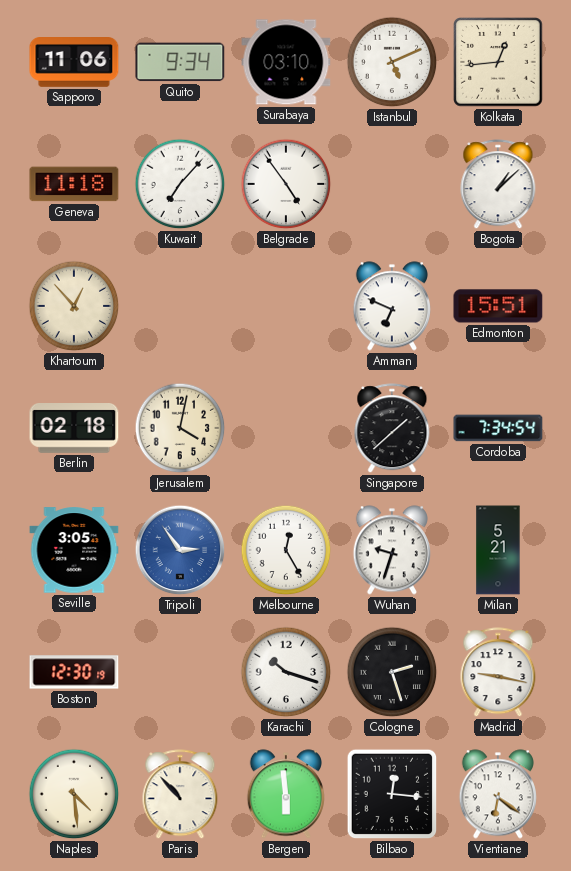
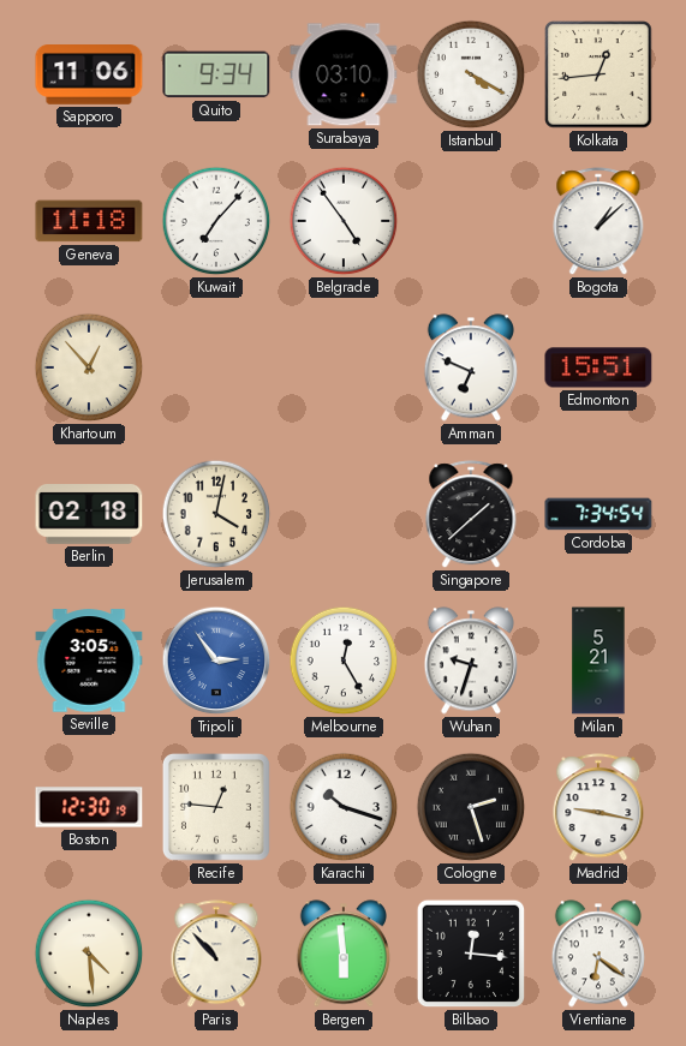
Istanbul: 5:11 -> 4:20 (471, 74)
Recife: none -> 12:46 (216, 807)
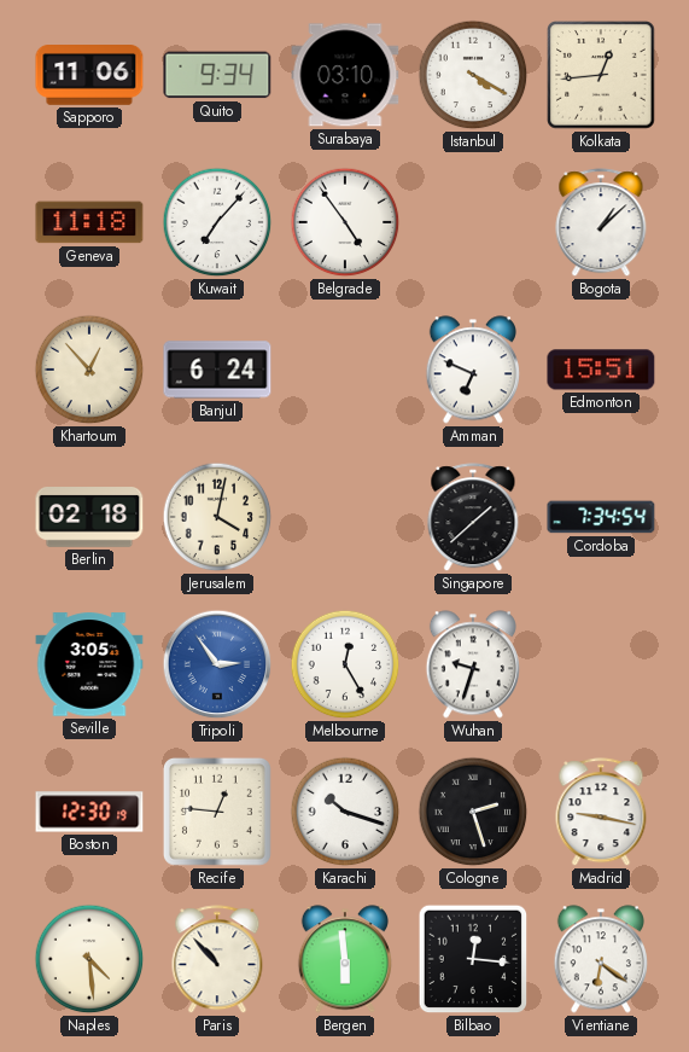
Banjul: none -> 6:24 (217, 370)
Milan: 5:21 -> none (598, 661)
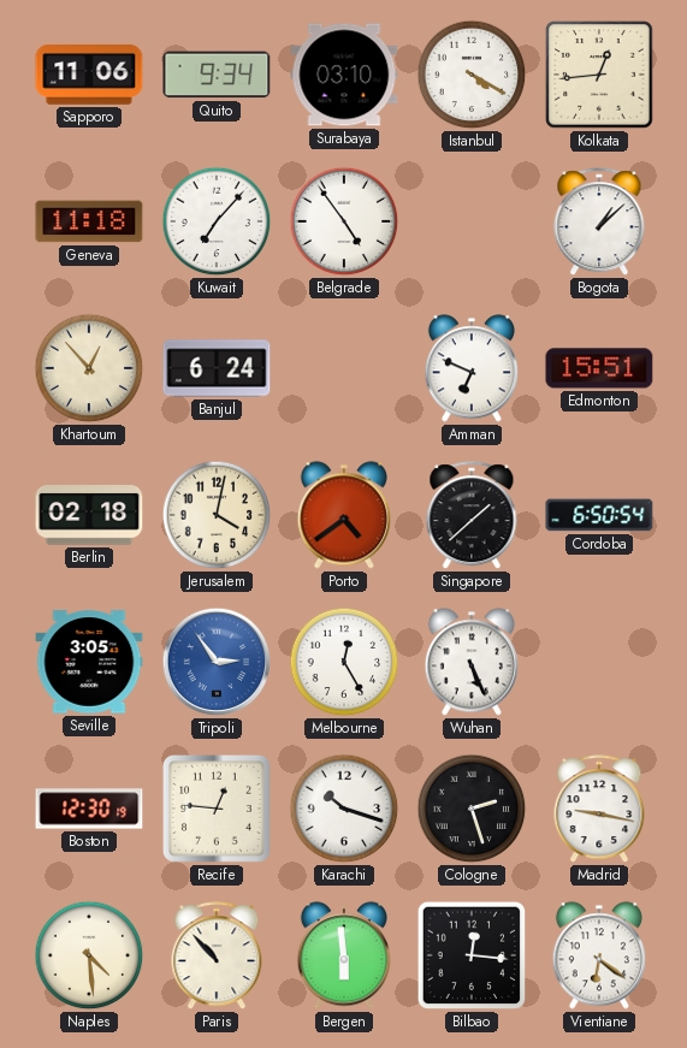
Porto: none -> 4:39 (344, 515)
Cordoba: 7:34 -> 6:50 (599, 515)
Wuhan: 9:33 -> 5:26 (472, 662)
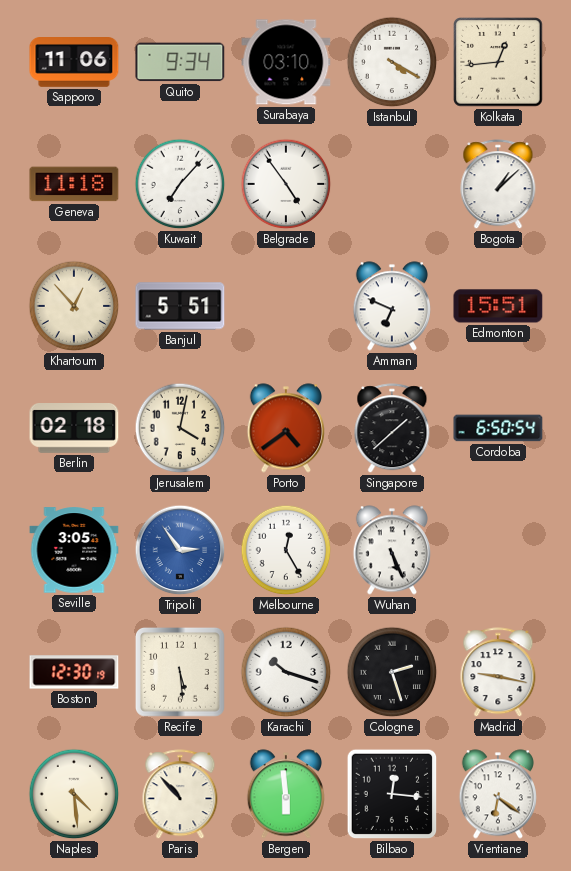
Banjul: 6:24 -> 5:51 (180, 306)
Recife: 12:46 -> 5:29 (180, 672)
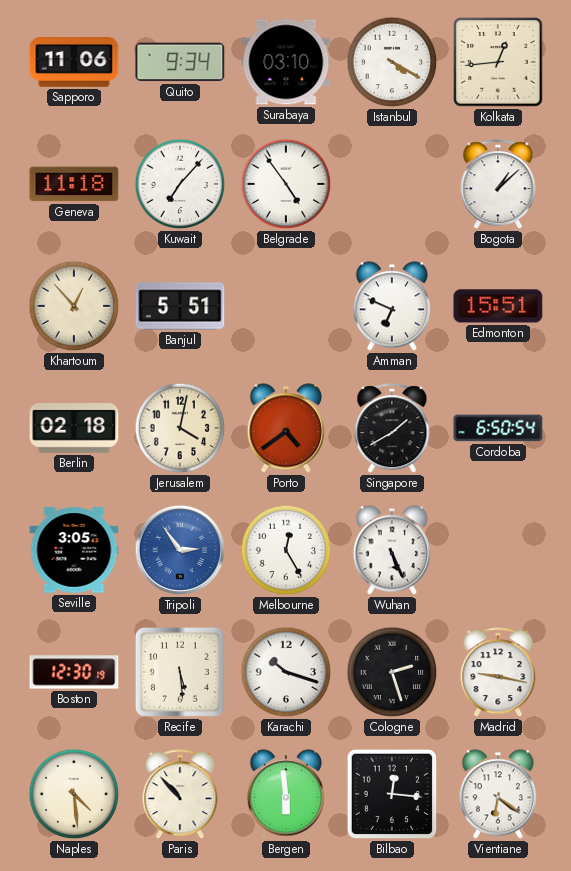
Singapore: 1:38 -> 1:40 (392, 429)
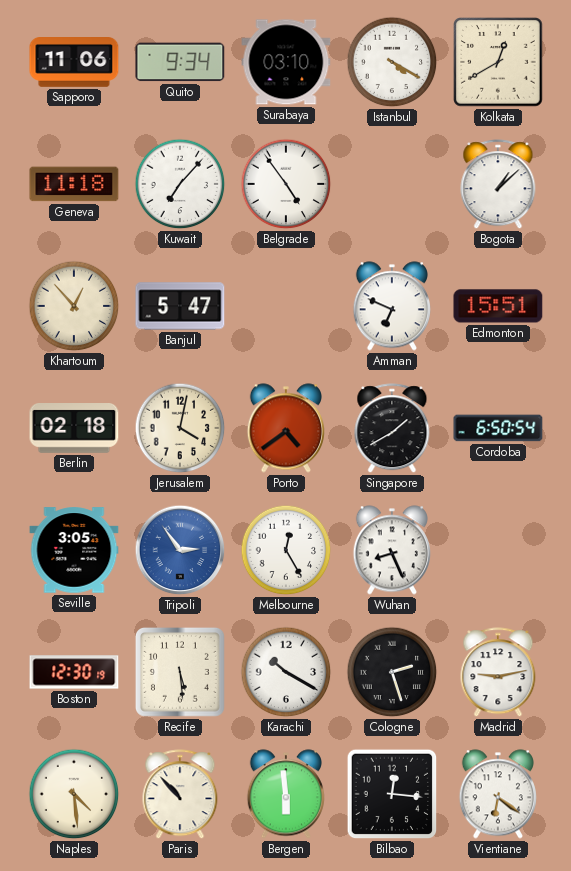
Kolkata: 12:44 -> 12:40 (498, 62)
Banjul: 5:51 -> 5:47 (180, 306)
Wuhan: 5:26 -> 8:26 (392, 550)
Karachi: 10:18 -> 10:20 (286, 672)
Madrid: 9:17 -> 9:13 (498, 673)
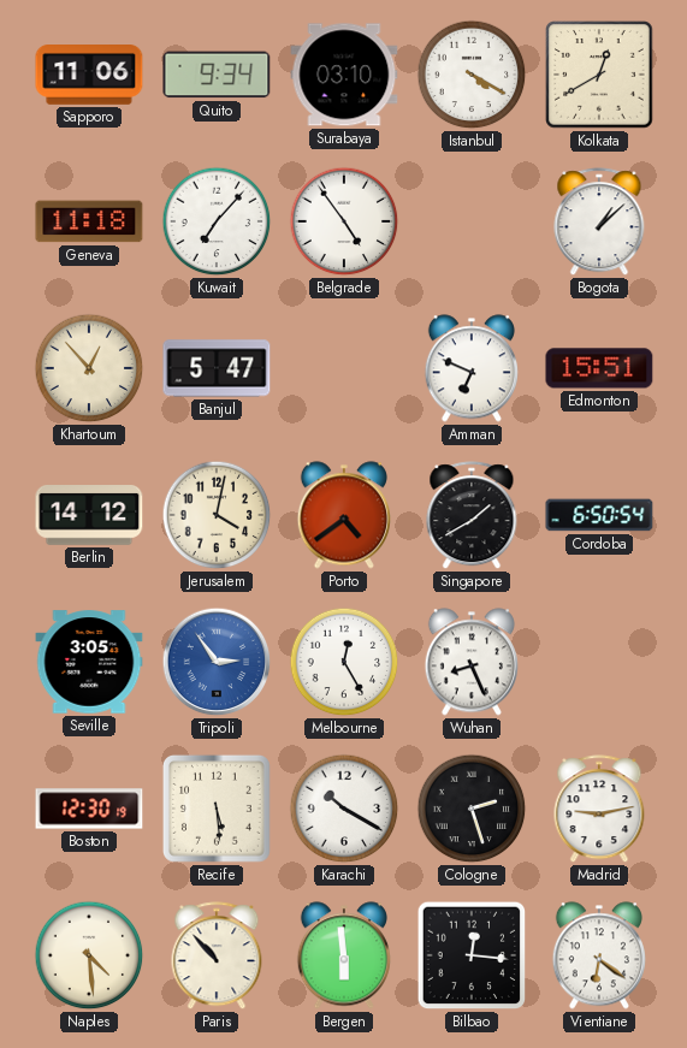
Berlin: 02:18 -> 14:12 (89, 516)
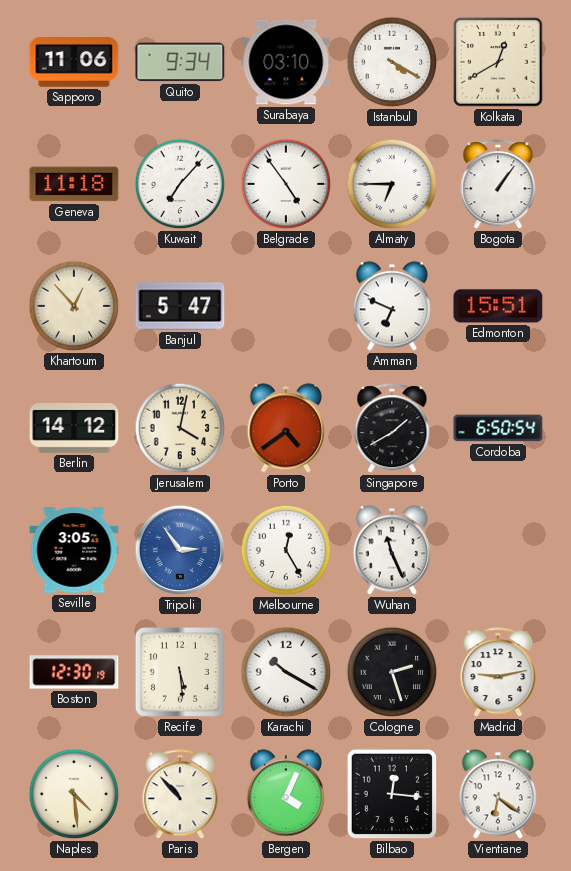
Almaty: none -> 6:45 (392, 184)
Bogota: 1:08 -> 1:06 (498, 185)
Wuhan: 8:26 -> 11:26 (392, 550)
Bergen: 5:59 -> 4:04 (286, 794)
